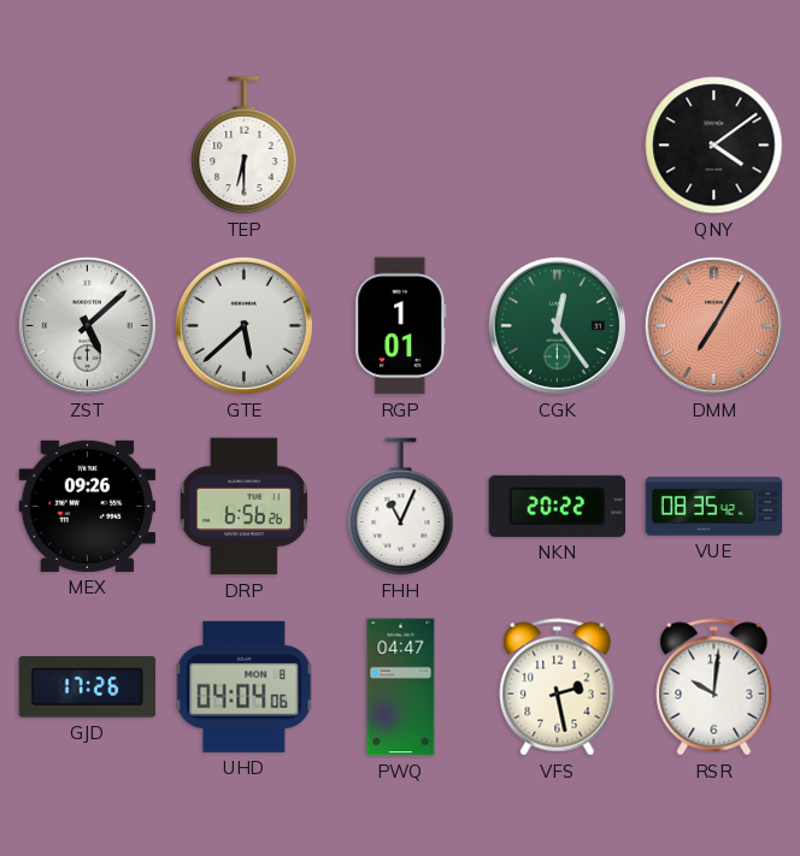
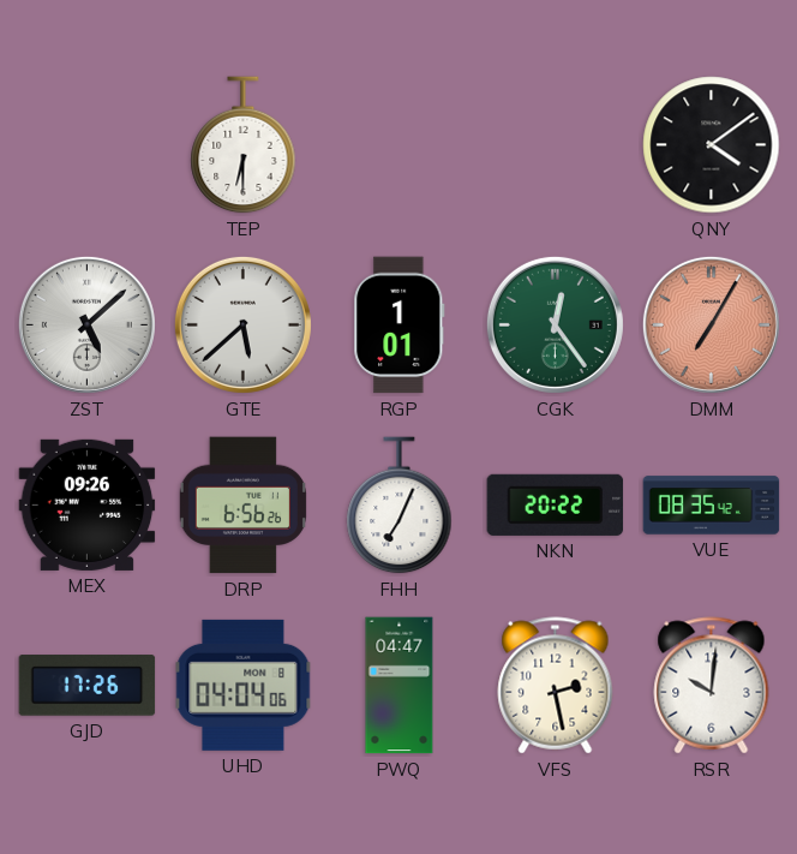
FHH: 11:04 -> 7:04 (400, 506)
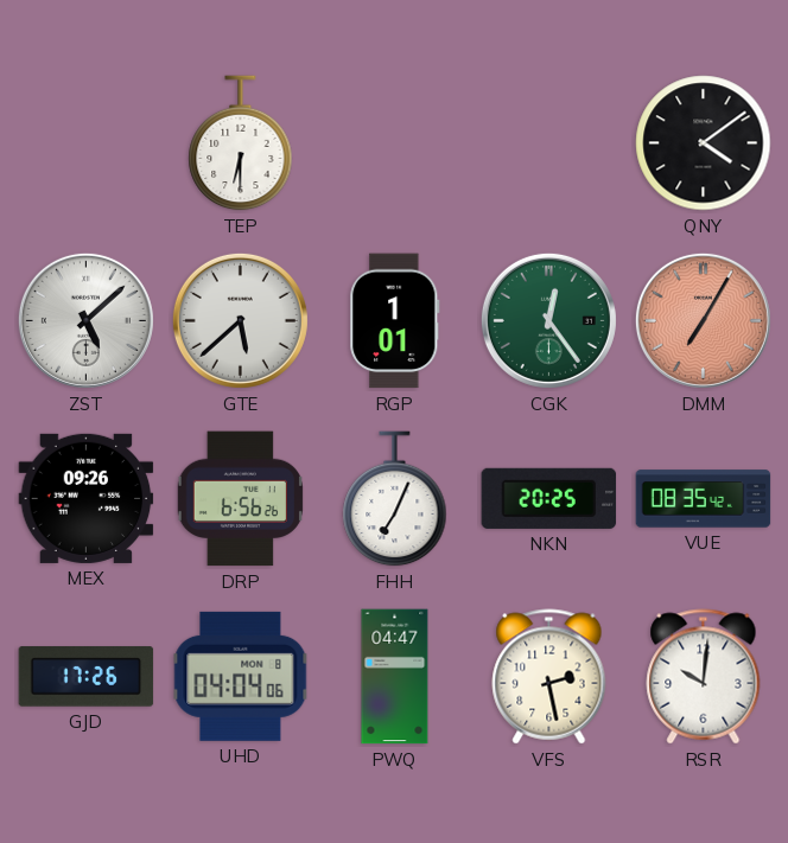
NKN: 20:22 -> 20:25 (549, 498)
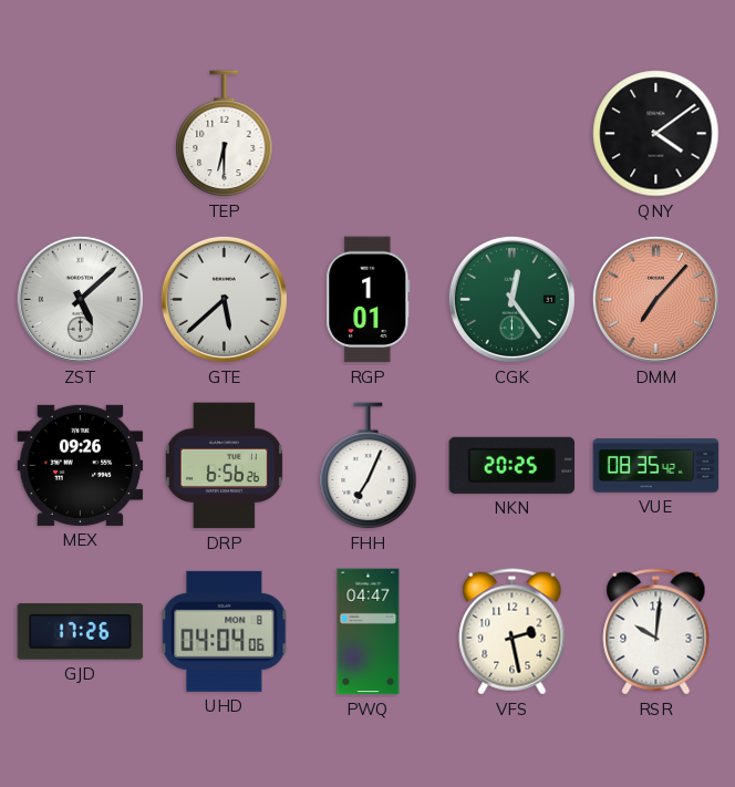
DMM: 7:05 -> 7:07 (655, 299)
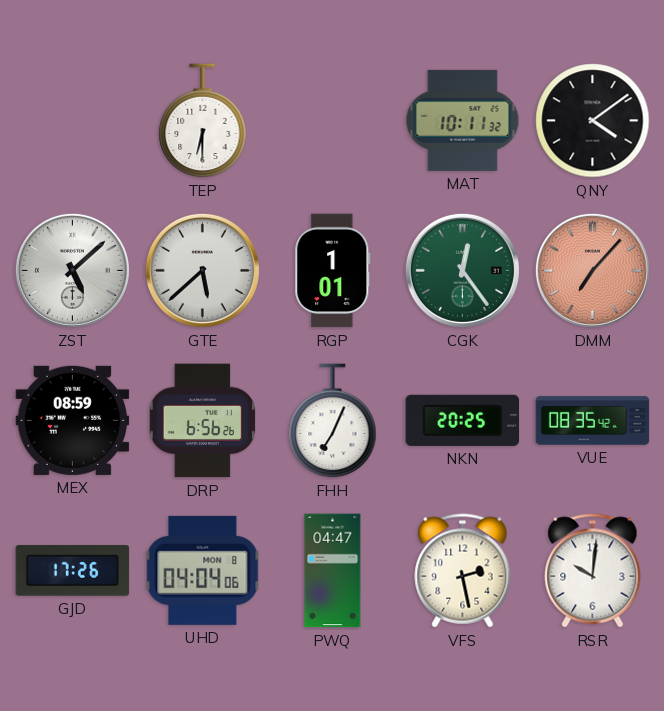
MAT: none -> 10:11 (463, 120)
MEX: 09:26 -> 08:59 (73, 420)
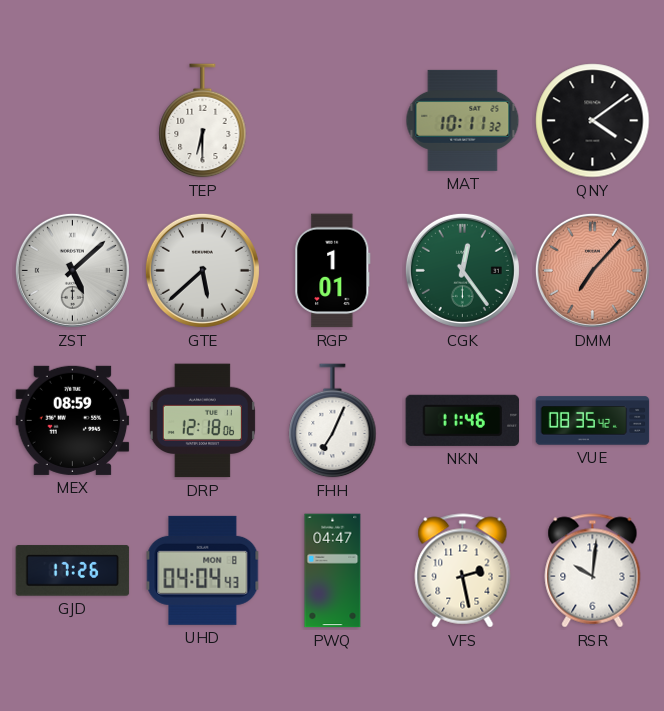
DRP: 6:56 -> 12:18 (202, 421)
NKN: 20:25 -> 11:46 (463, 420)
UHD: 04:04:06 -> 04:04:43 (203, 570)
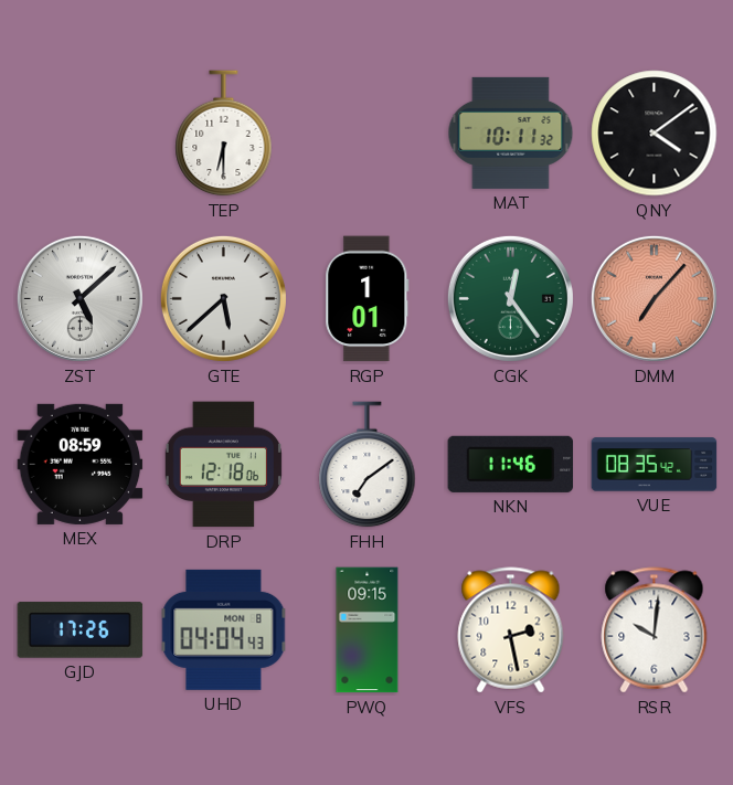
FHH: 7:04 -> 7:09 (368, 465)
PWQ: 04:47 -> 09:15 (368, 630)
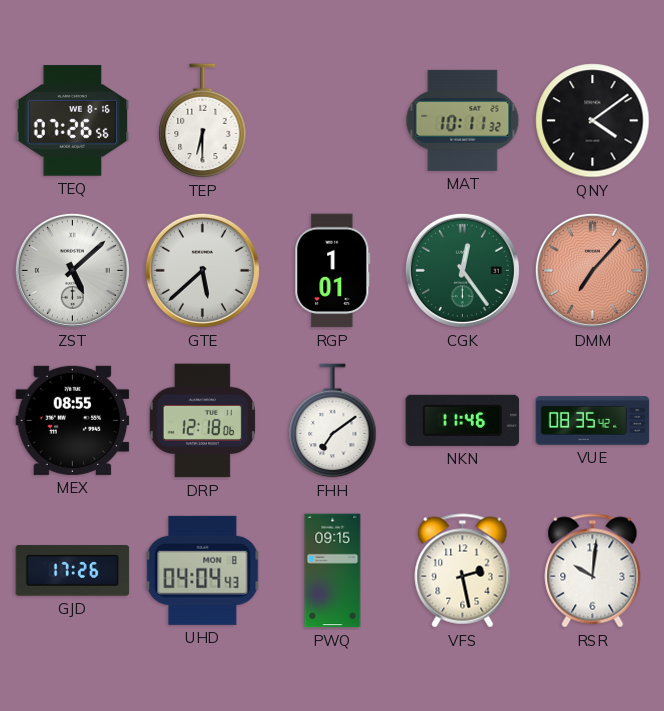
TEQ: none -> 07:26 (73, 121)
MEX: 08:59 -> 08:55 (73, 420)
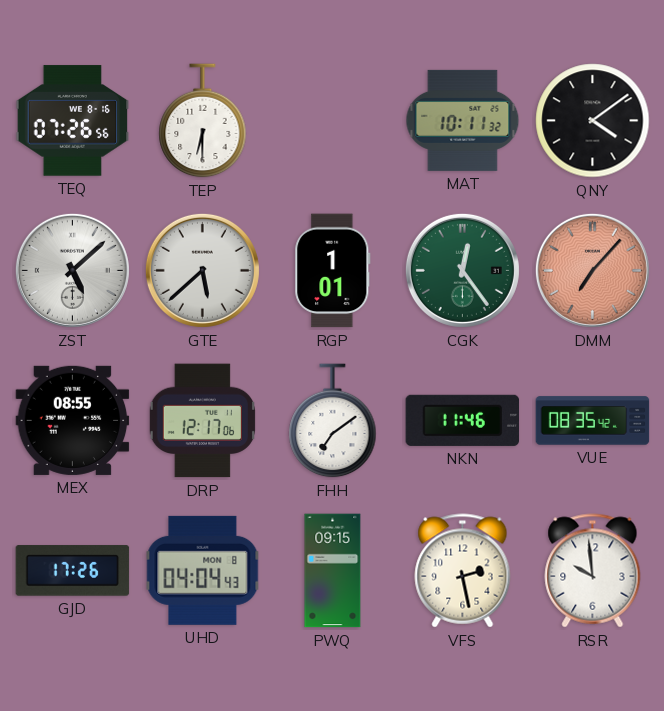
DRP: 12:18 -> 12:17 (202, 421)
RSR: 10:01 -> 9:59 (593, 571)
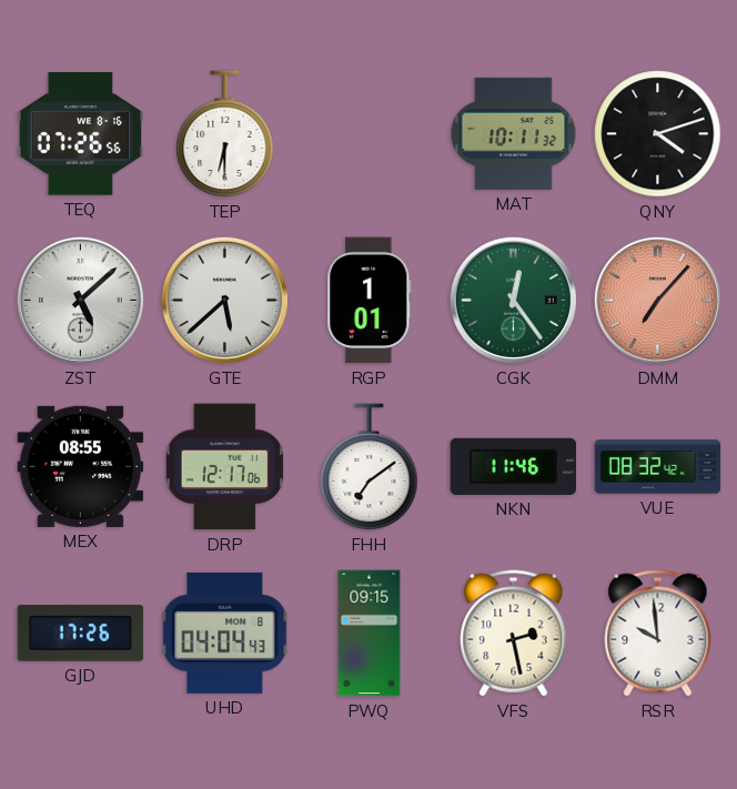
QNY: 4:09 -> 4:12 (658, 134)
VUE: 08:35 -> 08:32 (658, 467)
